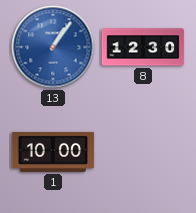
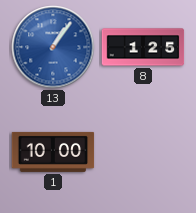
8: 12:30 -> 1:25 (143, 47)
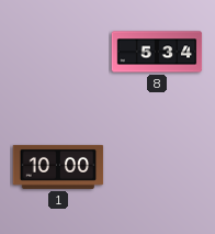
13: 1:06 -> none (53, 47)
8: 1:25 -> 5:34 (157, 52)
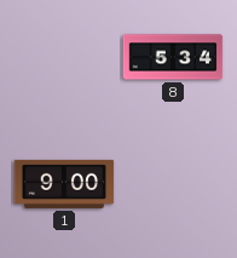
1: 10:00 -> 9:00 (64, 184)
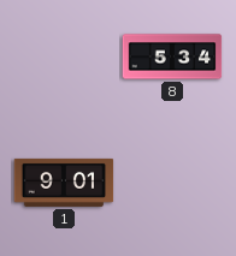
1: 9:00 -> 9:01 (64, 183)
